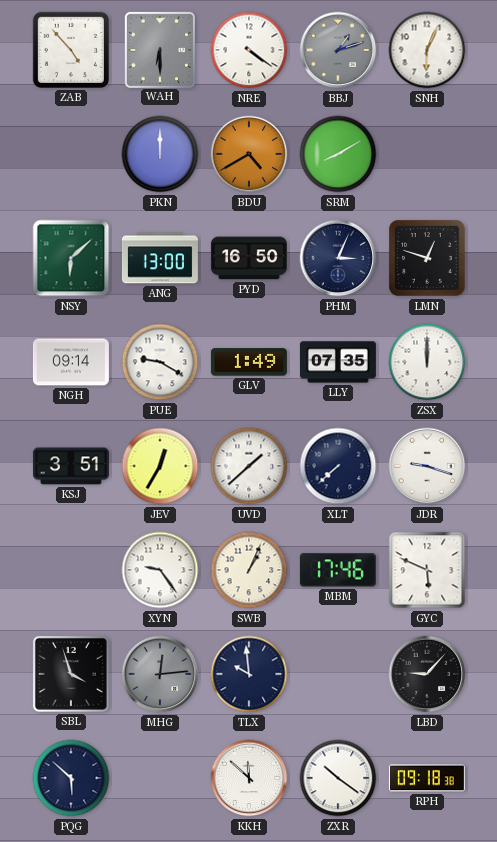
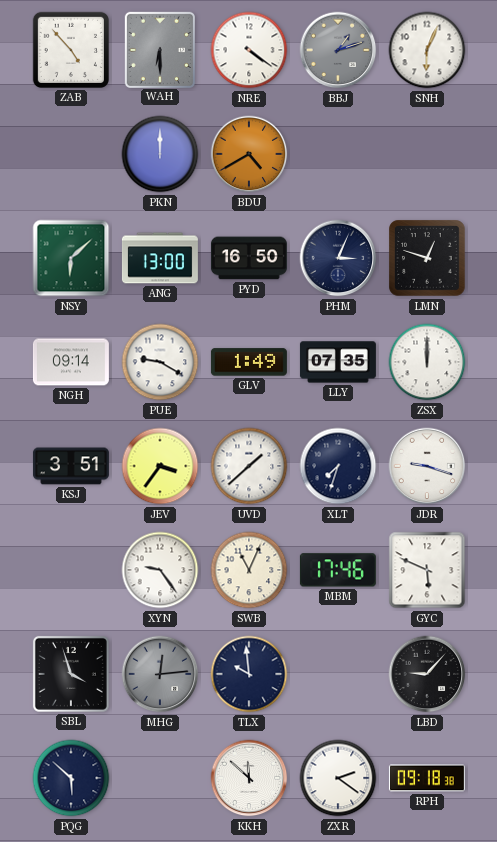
SRM: 8:10 -> none (338, 154)
JEV: 12:35 -> 3:36 (160, 466)
XLT: 7:38 -> 7:33 (338, 466)
SWB: 1:04 -> 11:04 (249, 570)
ZXR: 10:21 -> 2:21 (338, 778)
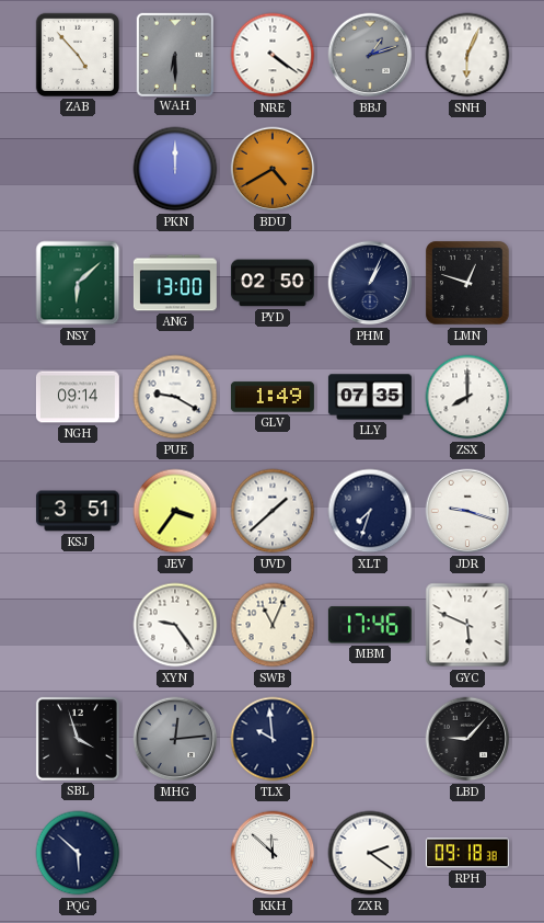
PYD: 16:50 -> 02:50 (273, 283)
PHM: 3:04 -> 1:04 (370, 283)
ZSX: 12:00 -> 8:00 (467, 397)
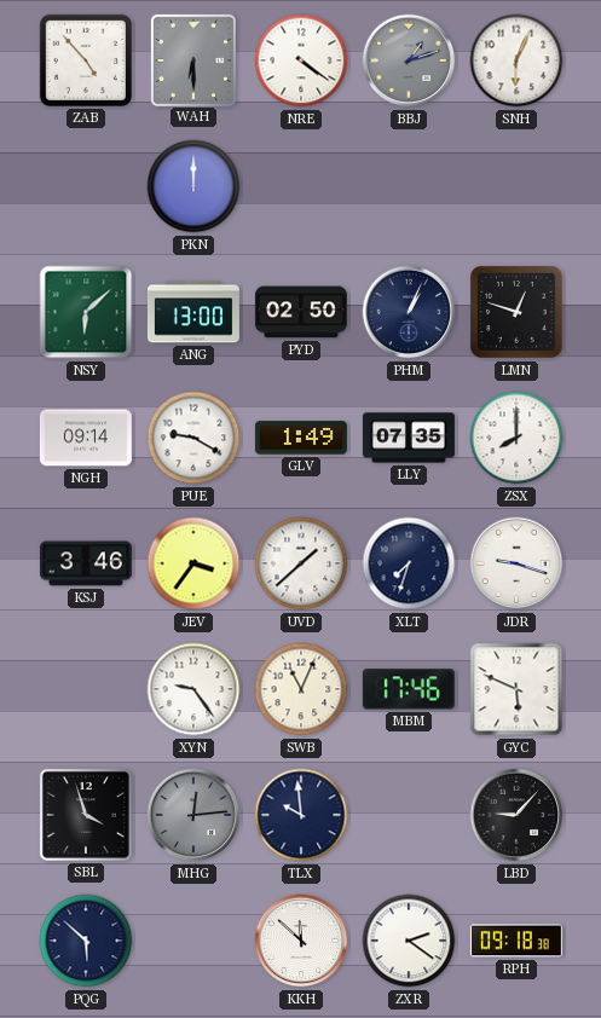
BDU: 4:40 -> none (273, 169)
KSJ: 3:51 -> 3:46 (86, 563)
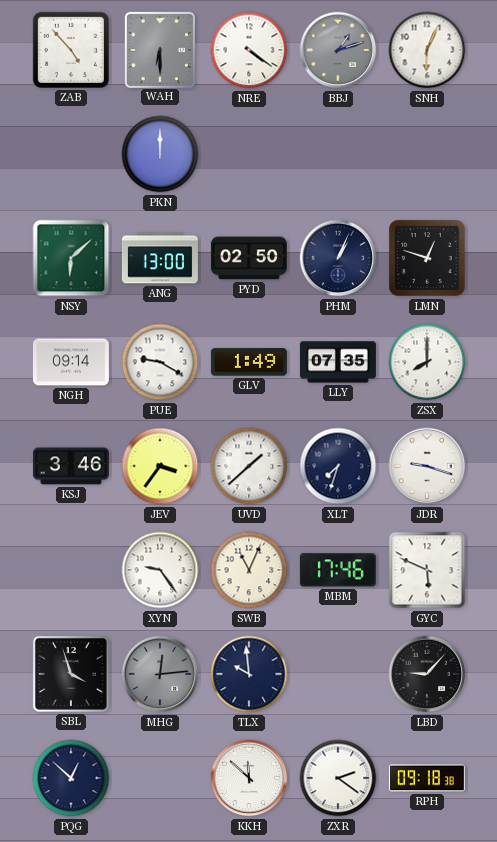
PQG: 5:52 -> 12:52 (71, 778)
